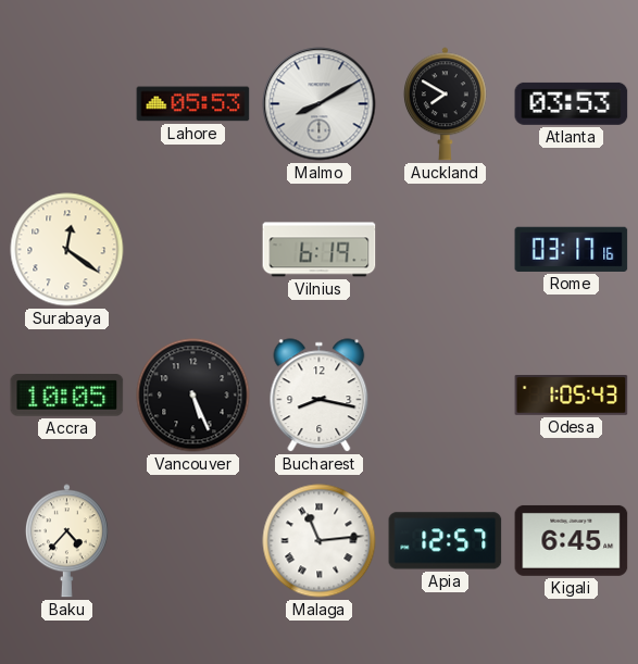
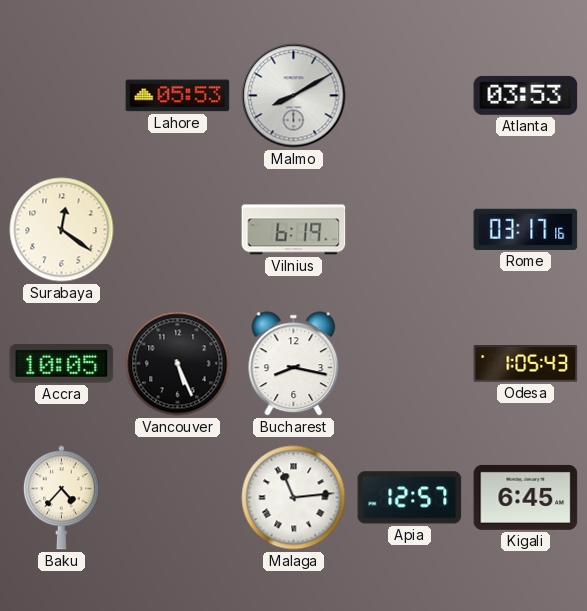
Auckland: 7:50 -> none (445, 104)
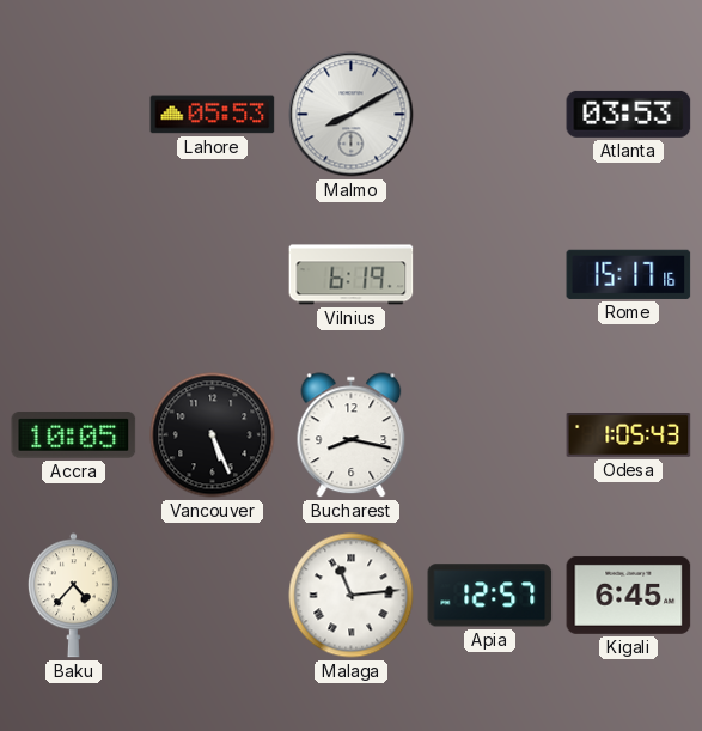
Surabaya: 12:21 -> none (62, 230)
Rome: 03:17 -> 15:17 (629, 274)
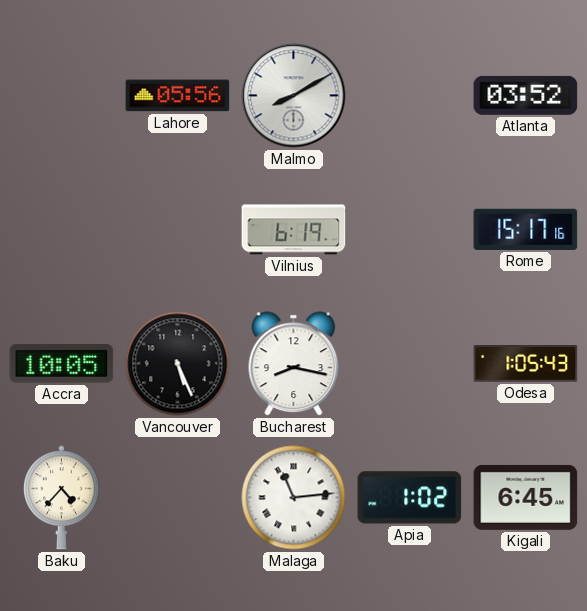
Lahore: 05:53 -> 05:56 (178, 96)
Atlanta: 03:53 -> 03:52 (526, 95)
Apia: 12:57 -> 1:02 (410, 498)
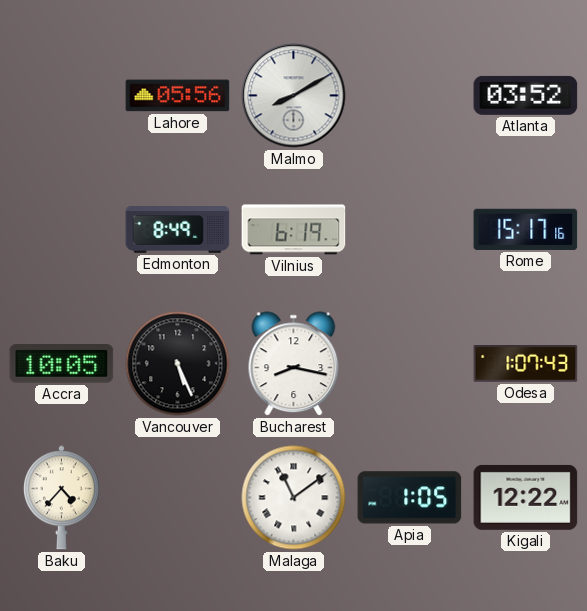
Edmonton: none -> 8:49 (178, 230)
Odesa: 1:05 -> 1:07 (526, 364)
Malaga: 11:14 -> 11:09 (294, 498)
Apia: 1:02 -> 1:05 (410, 498)
Kigali: 6:45 -> 12:22 (526, 497)
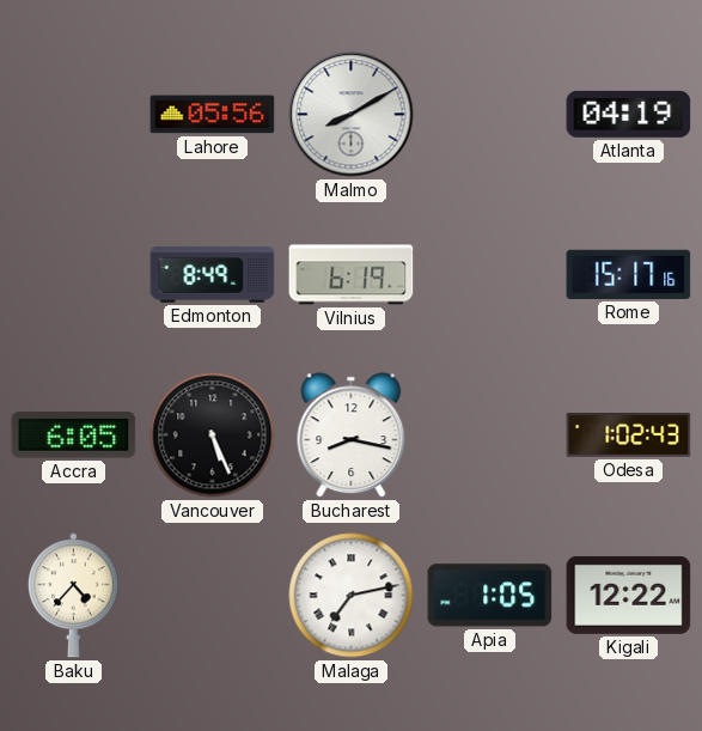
Atlanta: 03:52 -> 04:19 (629, 114)
Accra: 10:05 -> 6:05 (74, 435)
Odesa: 1:07 -> 1:02 (629, 435)
Malaga: 11:09 -> 7:13 (352, 596)
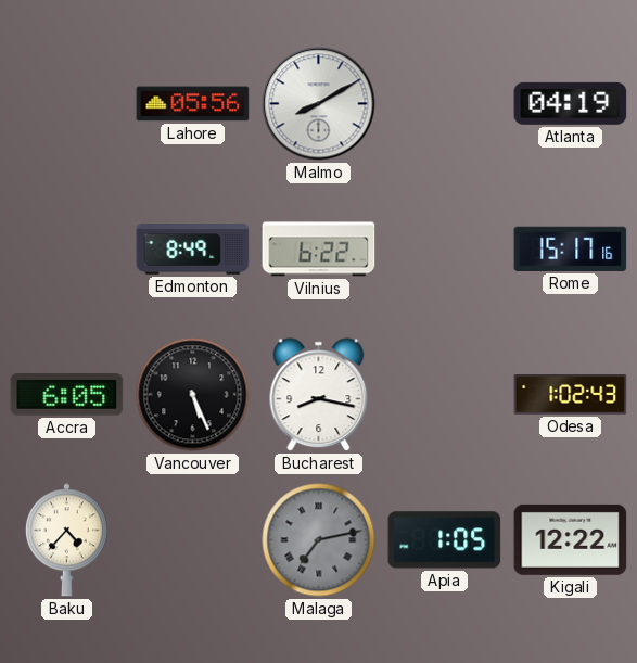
Vilnius: 6:19 -> 6:22 (319, 250)
Malaga dial: white -> grey (319, 540)
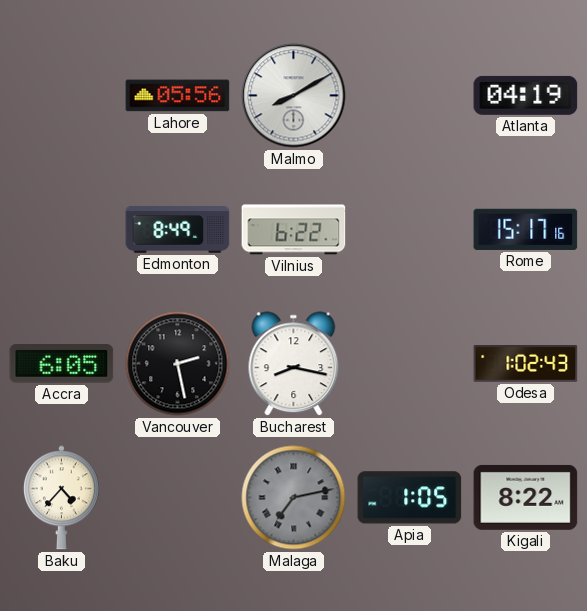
Vancouver: 5:26 -> 2:28 (178, 364)
Kigali: 12:22 -> 8:22 (526, 497)
